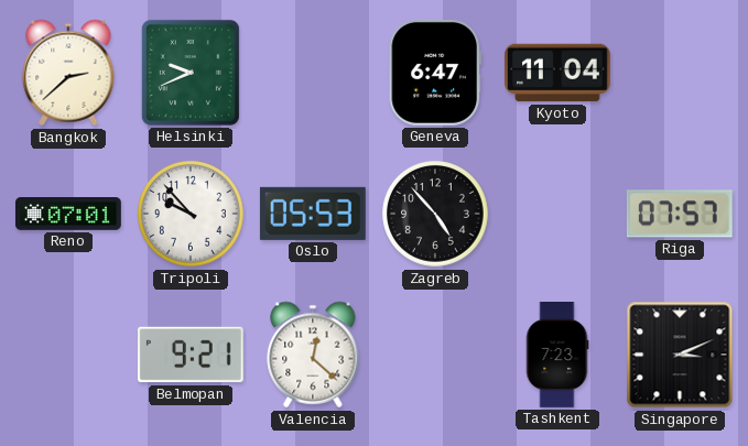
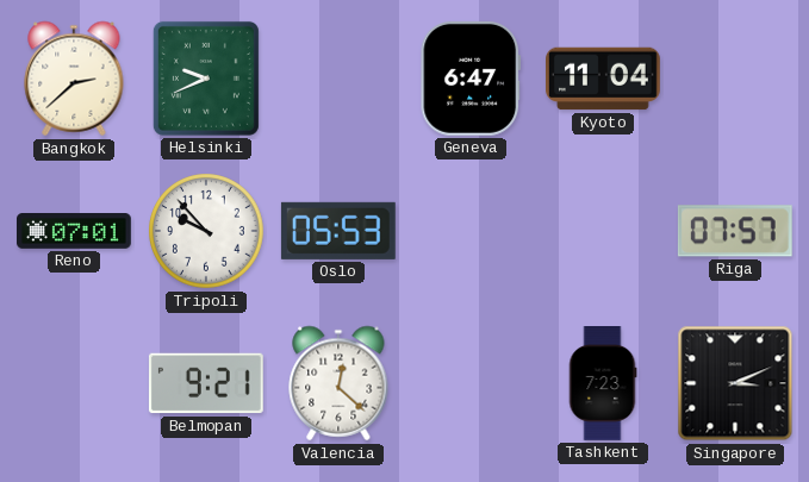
Zagreb: 4:53 -> none (436, 215)
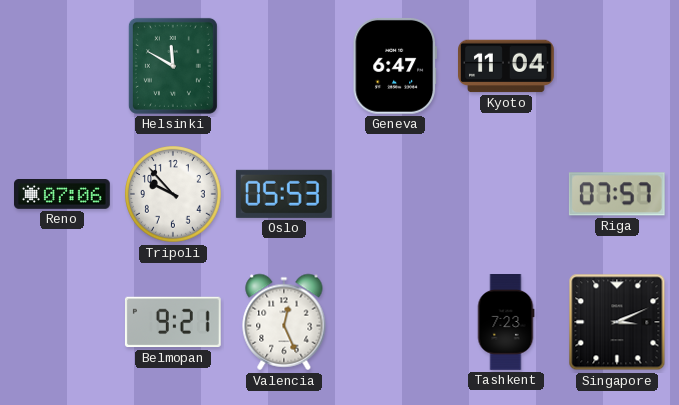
Bangkok: 2:38 -> none (74, 79)
Helsinki: 9:41 -> 11:50 (173, 66)
Reno: 07:01 -> 07:06 (63, 195)
Valencia: 12:22 -> 12:26 (284, 322)
